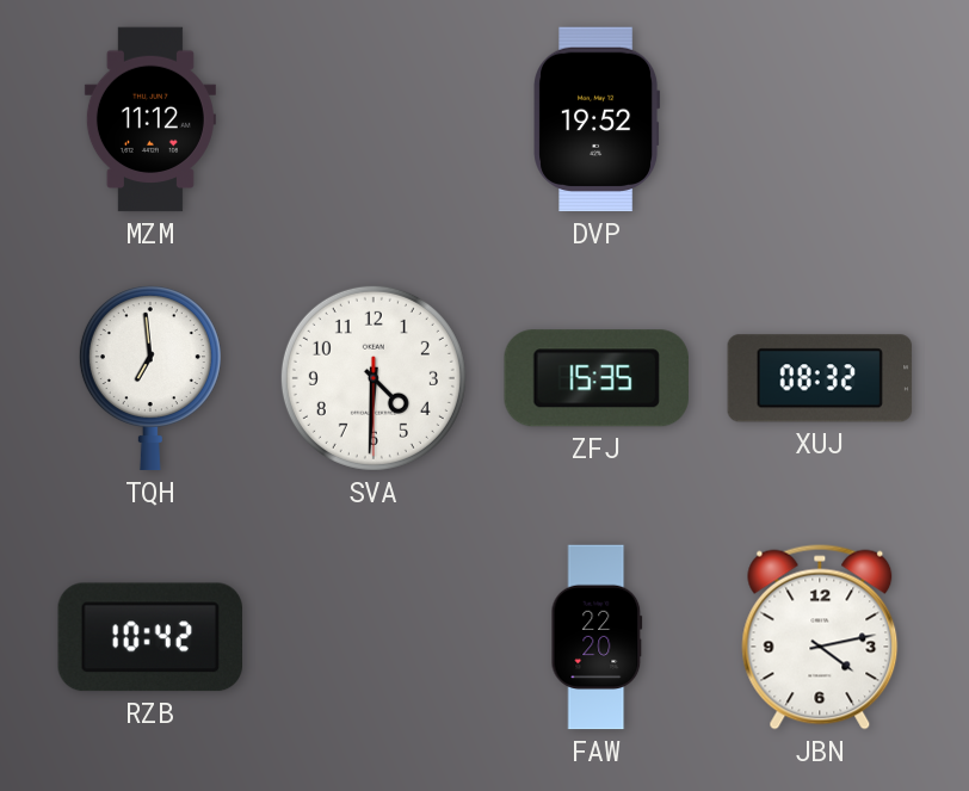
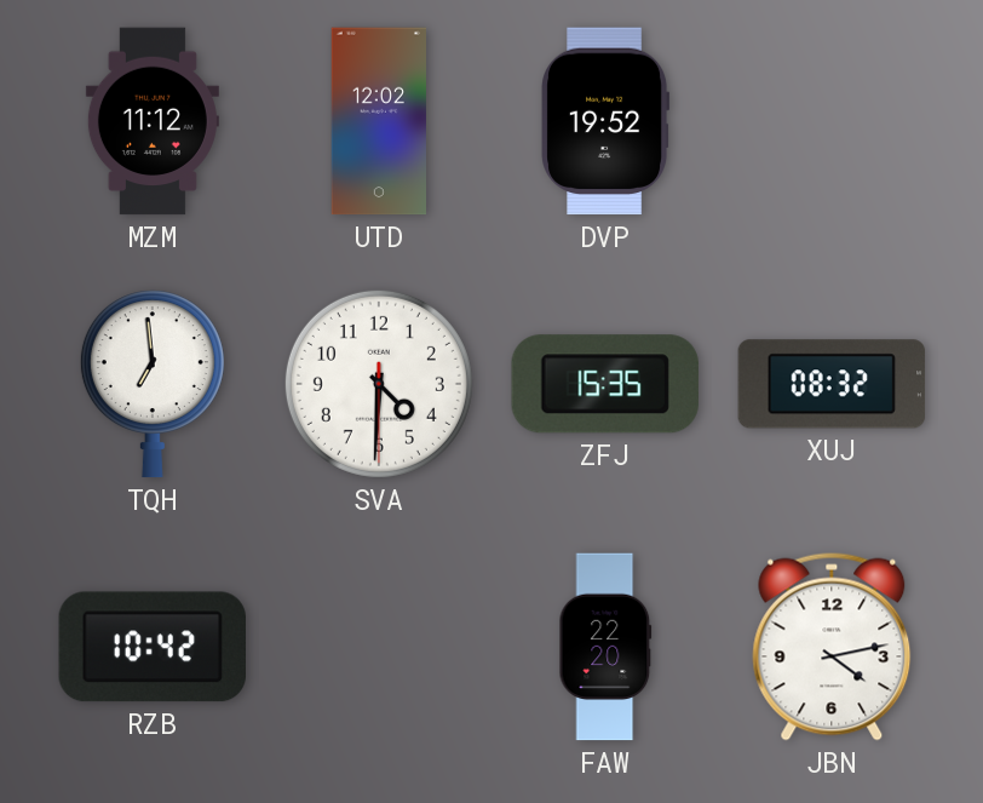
UTD: none -> 12:02 (378, 121)
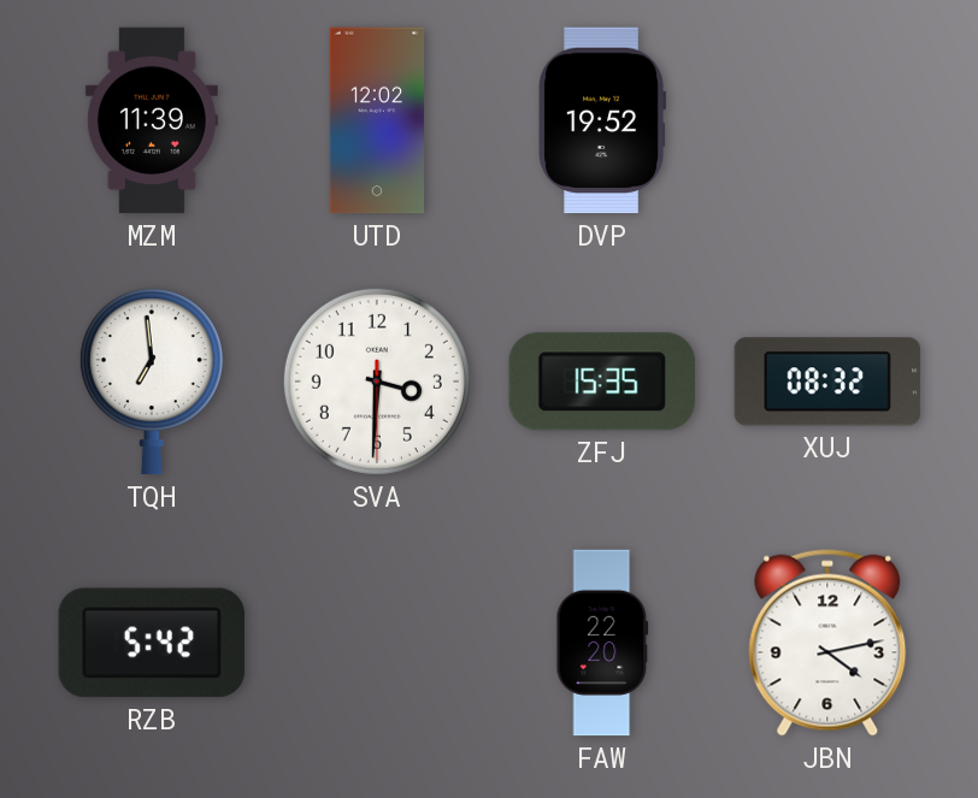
MZM: 11:12 -> 11:39 (152, 120)
SVA: 4:30 -> 3:30 (377, 382)
RZB: 10:42 -> 5:42 (151, 643)
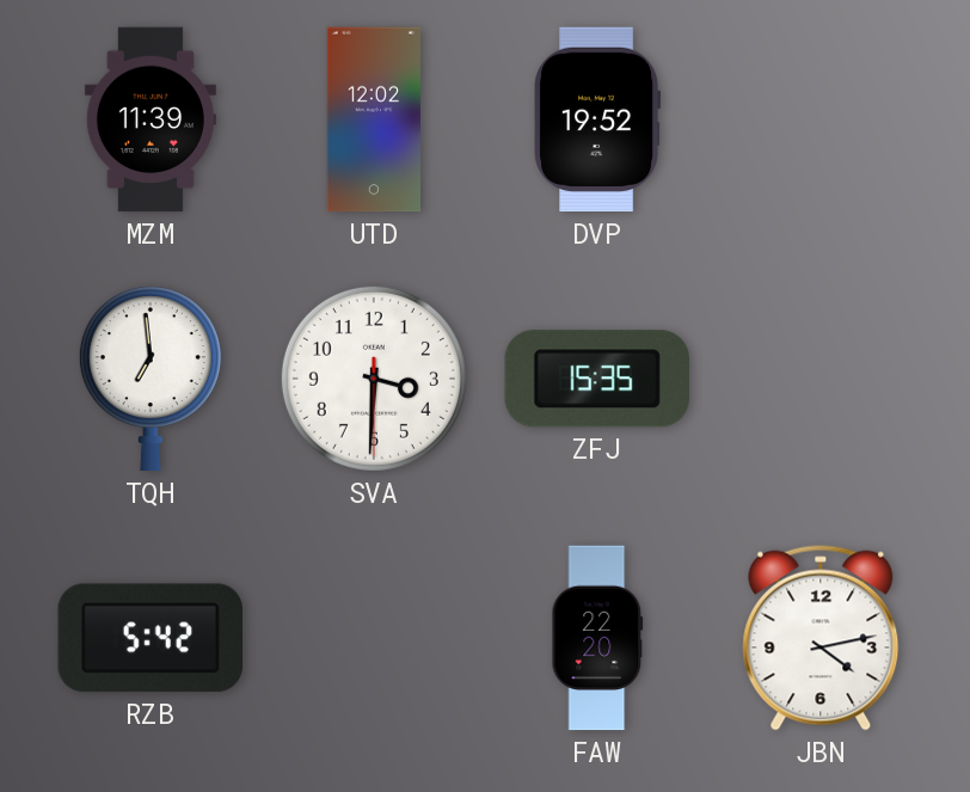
XUJ: 08:32 -> none (827, 382)
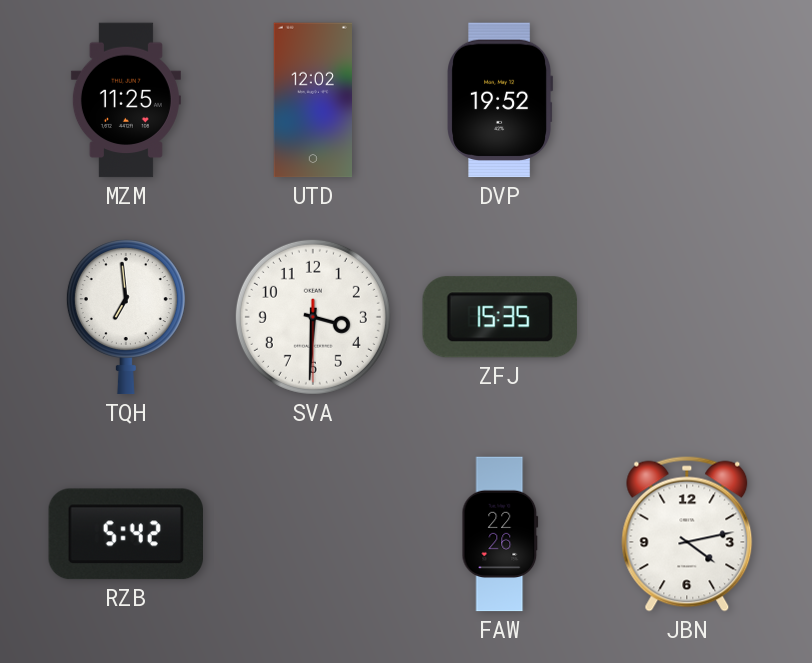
MZM: 11:39 -> 11:25 (126, 100)
FAW: 22:20 -> 22:26 (500, 534)
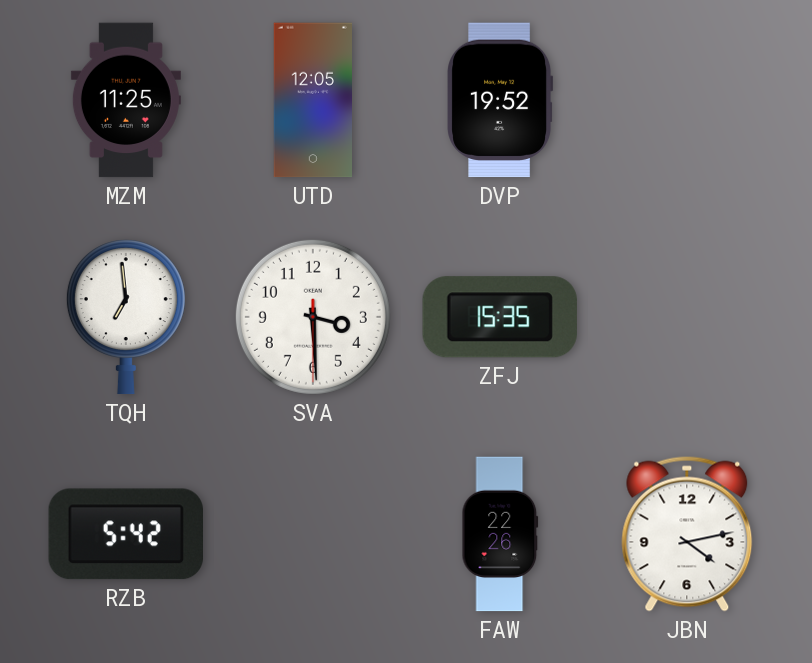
UTD: 12:02 -> 12:05 (312, 100)
SVA: 3:30 -> 3:29 (313, 317)
